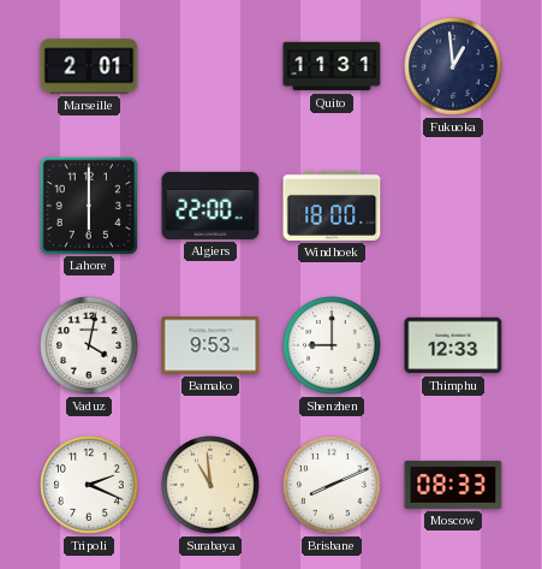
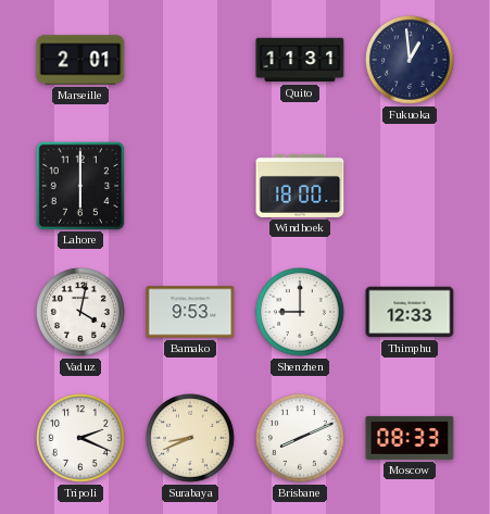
Algiers: 22:00 -> none (210, 206)
Surabaya: 10:59 -> 8:41 (191, 439)
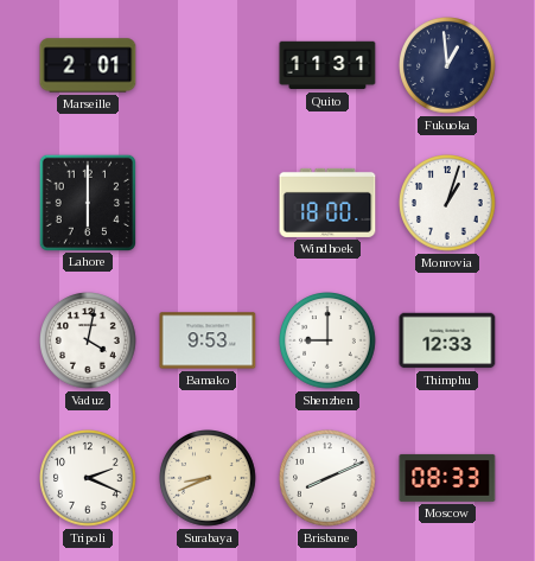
Monrovia: none -> 1:03 (448, 204)
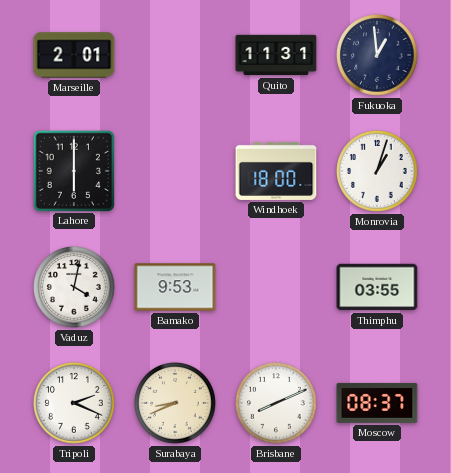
Shenzhen: 9:00 -> none (329, 342)
Thimphu: 12:33 -> 03:55 (377, 287)
Moscow: 08:33 -> 08:37 (377, 403)
